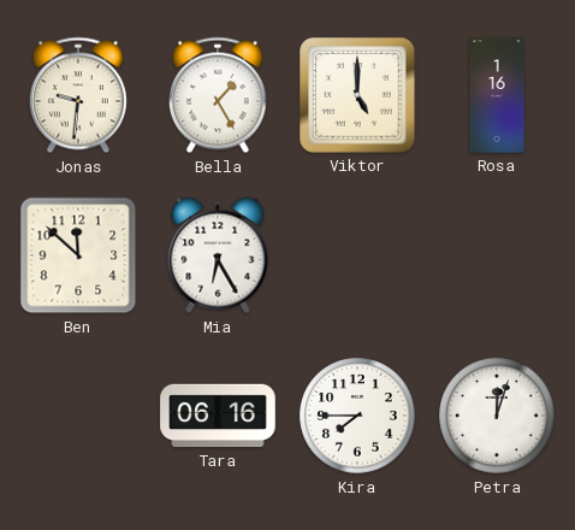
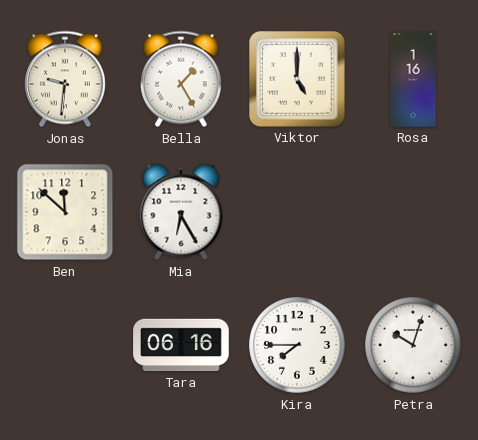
Petra: 12:03 -> 10:03 (413, 345)
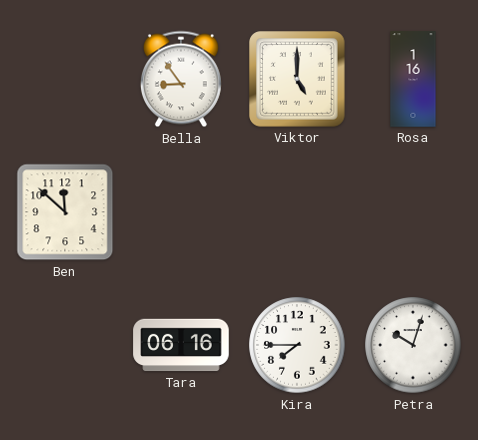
Jonas: 9:31 -> none (65, 79)
Bella: 1:25 -> 8:54 (181, 79)
Mia: 6:25 -> none (181, 212)
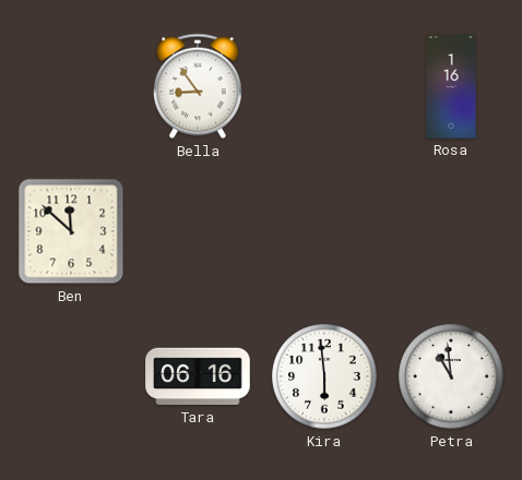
Viktor: 5:00 -> none (297, 79)
Kira: 7:45 -> 5:59 (324, 376)
Petra: 10:03 -> 10:59 (451, 376)
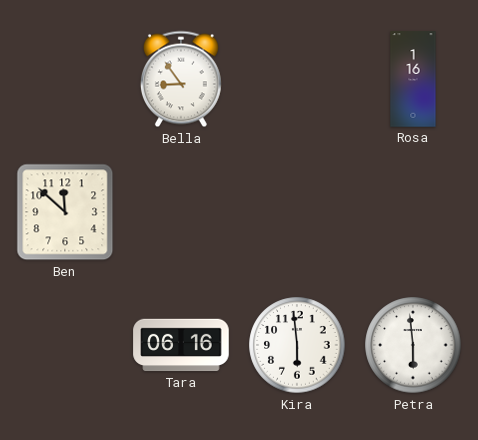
Petra: 10:59 -> 5:59 (413, 345)
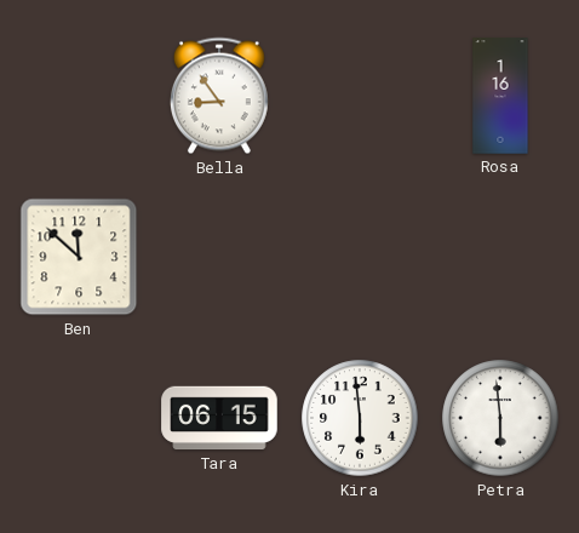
Tara: 06:16 -> 06:15 (219, 418)
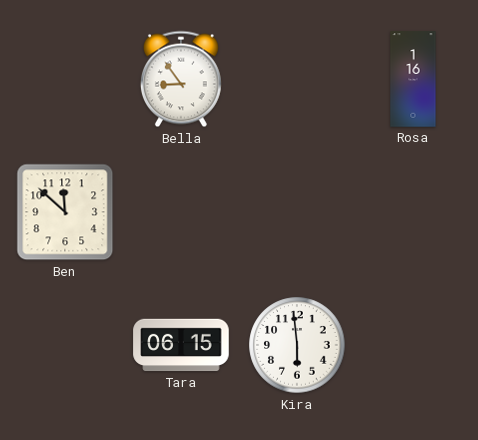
Petra: 5:59 -> none (500, 418)
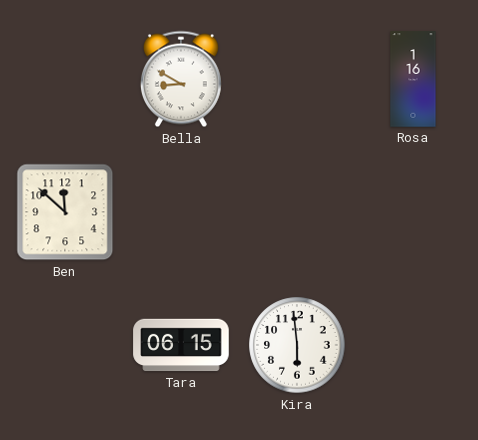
Bella: 8:54 -> 8:50 (181, 79)
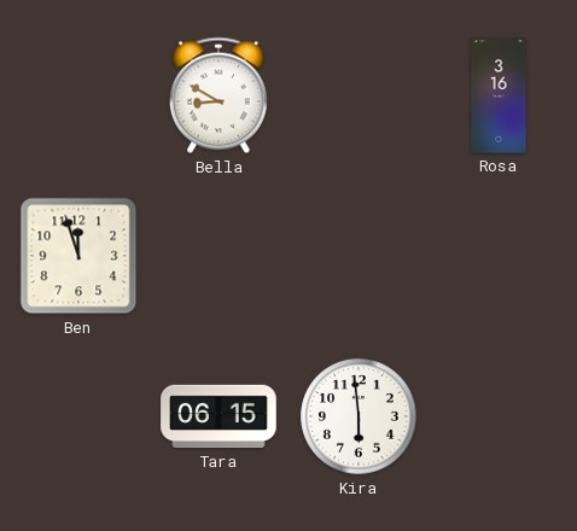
Rosa: 1:16 -> 3:16 (499, 95)
Ben: 11:52 -> 11:57 (78, 256)
